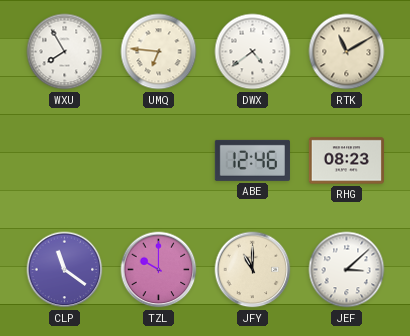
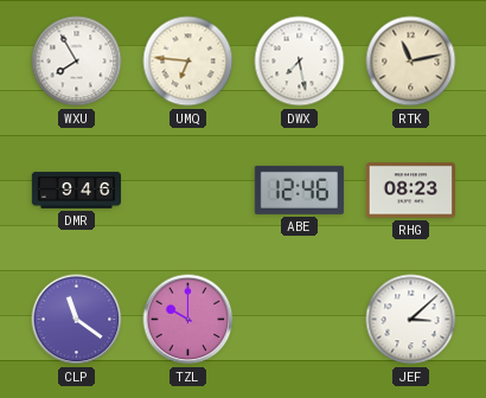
DWX: 4:39 -> 7:28 (300, 62)
RTK: 11:10 -> 11:13 (411, 62)
DMR: none -> 9:46 (76, 191)
JFY: 11:00 -> none (253, 270)
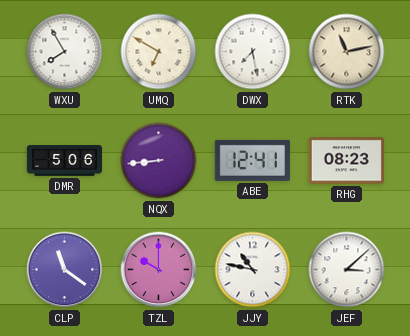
UMQ: 6:46 -> 6:50 (159, 52)
DMR: 9:46 -> 5:06 (64, 161)
NQX: none -> 8:44 (159, 161)
ABE: 12:46 -> 12:41 (252, 160)
JJY: none -> 10:47 (253, 270)
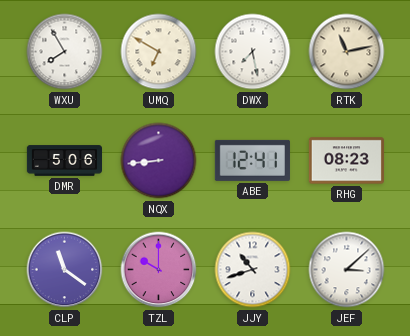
JJY: 10:47 -> 10:42 (253, 270)
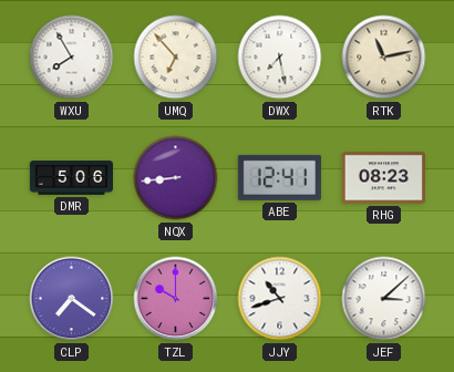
UMQ: 6:50 -> 6:53 (176, 58)
CLP: 11:21 -> 7:21 (72, 299)
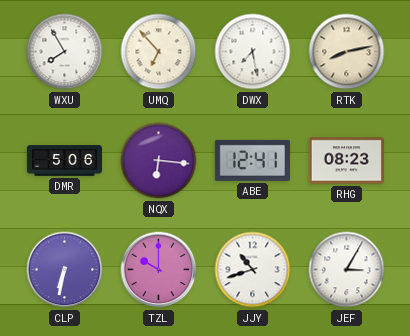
RTK: 11:13 -> 8:13 (347, 52)
NQX: 8:44 -> 6:16 (159, 161)
CLP: 7:21 -> 6:32 (65, 270)
JEF: 3:08 -> 3:05 (347, 270)
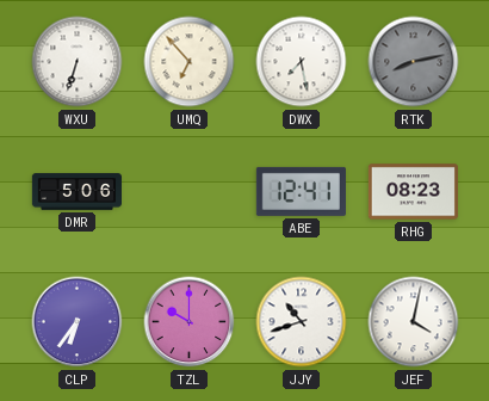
WXU: 7:55 -> 6:33 (78, 62)
RTK dial: cream -> grey (414, 62)
NQX: 6:16 -> none (159, 161)
CLP: 6:32 -> 6:36 (78, 322)
JEF: 3:05 -> 4:02 (414, 322)
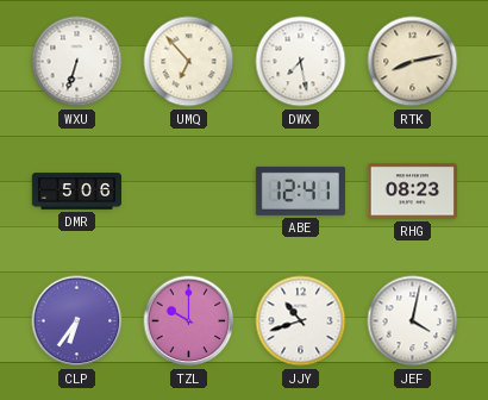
RTK dial: grey -> cream (413, 62)
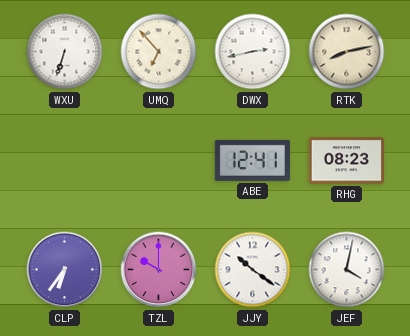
DWX: 7:28 -> 2:43 (253, 52)
DMR: 5:06 -> none (76, 192)
JJY: 10:42 -> 10:21 (253, 270)
